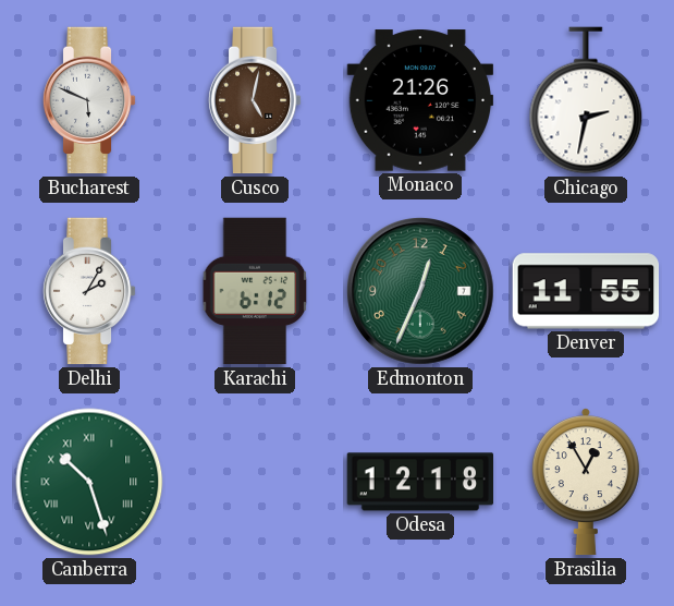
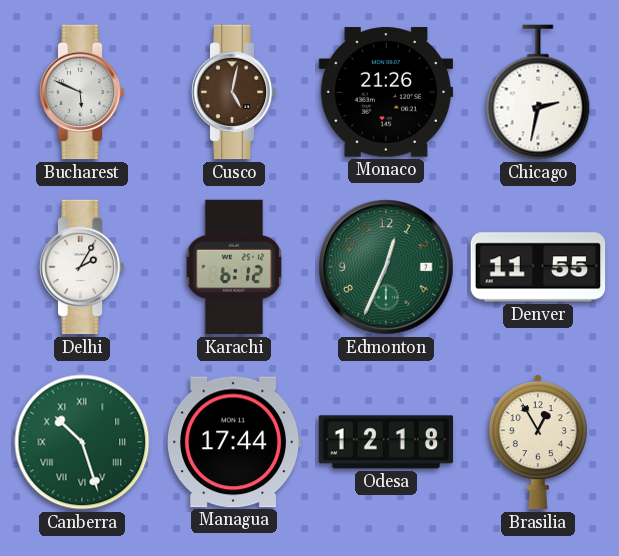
Managua: none -> 17:44 (234, 442)
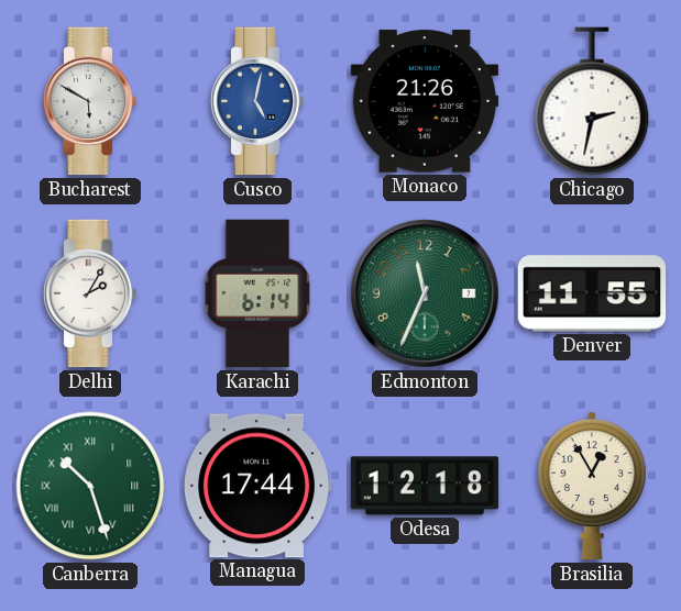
Bucharest: 5:49 -> 5:50 (90, 101)
Cusco dial: brown -> blue (257, 101)
Karachi: 6:12 -> 6:14 (257, 293)
Edmonton: 12:34 -> 11:34 (426, 295)
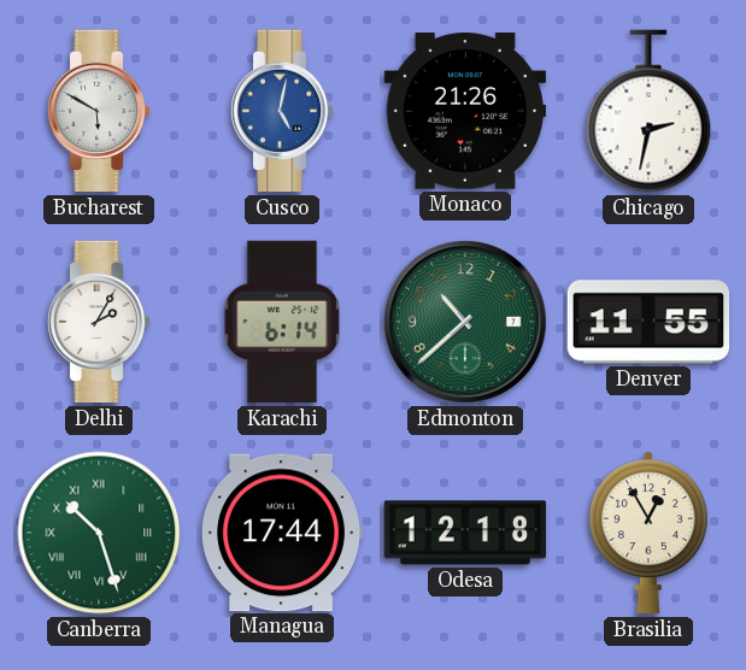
Edmonton: 11:34 -> 10:38 (466, 323)
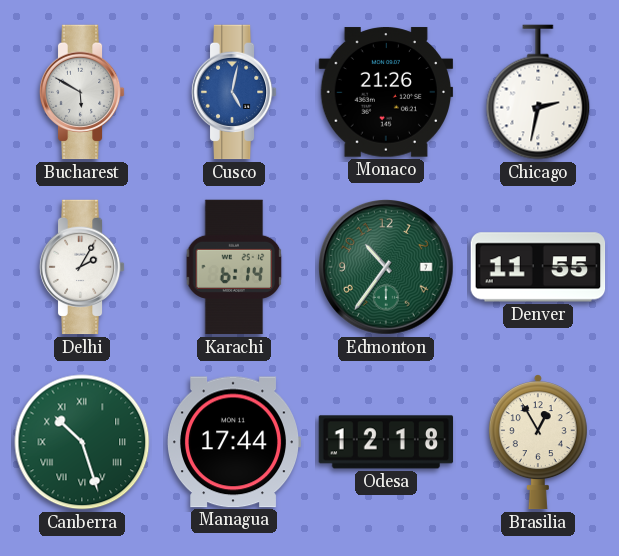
Edmonton: 10:38 -> 10:36 (387, 268)
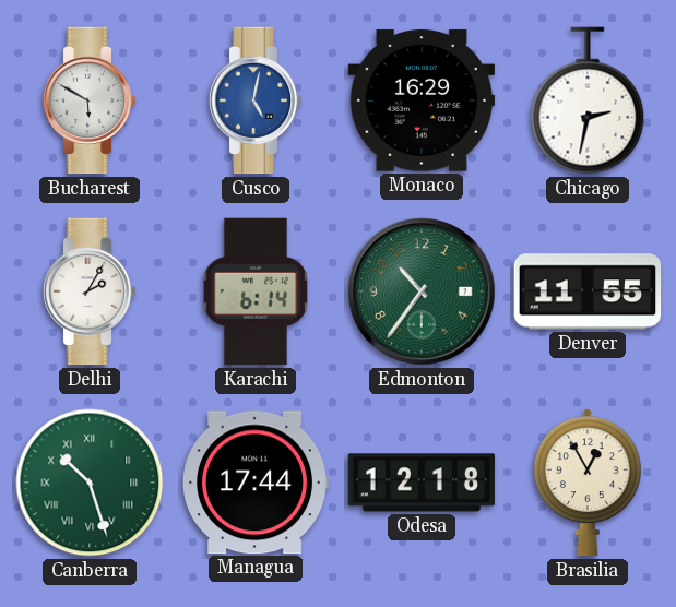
Monaco: 21:26 -> 16:29 (422, 100)
